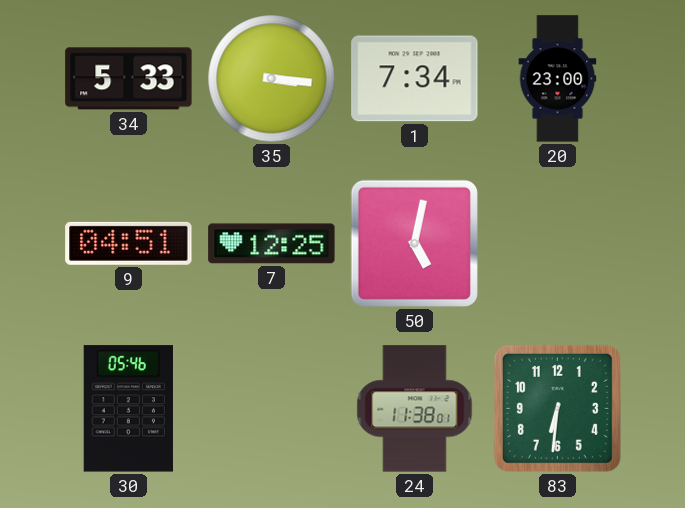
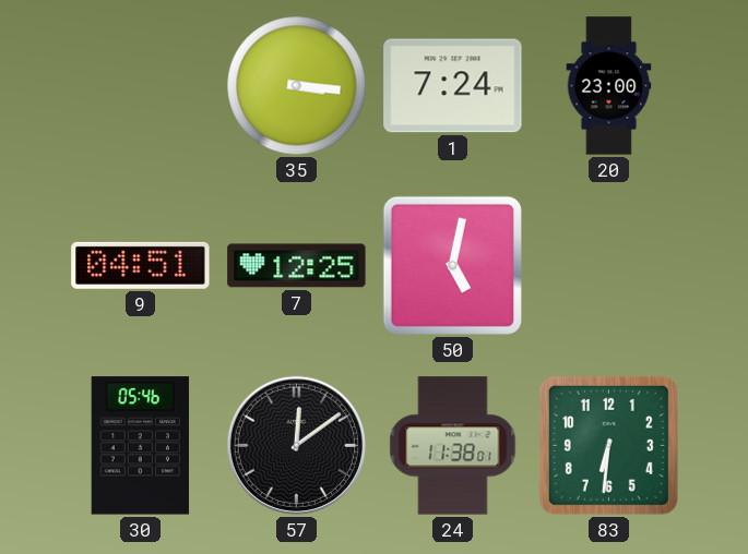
34: 5:33 -> none (129, 79)
1: 7:34 -> 7:24 (453, 86)
57: none -> 12:09 (296, 445)
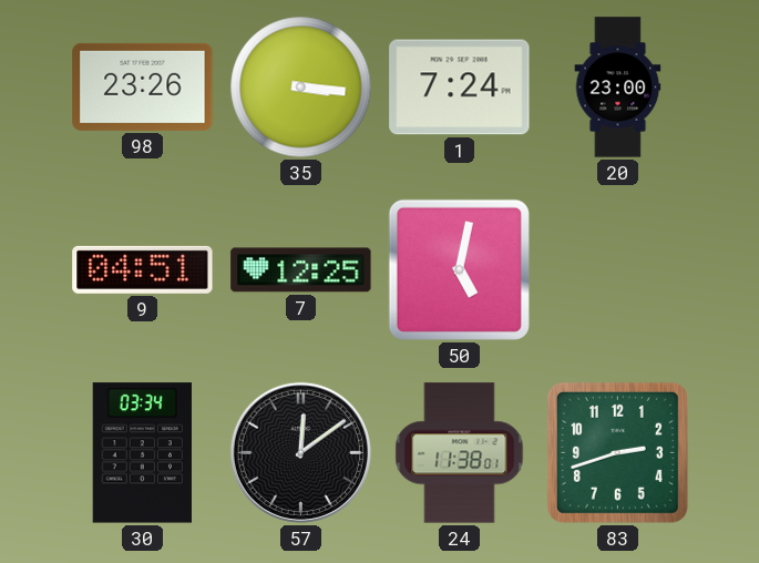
98: none -> 23:26 (143, 86)
30: 05:46 -> 03:34 (142, 453)
83: 6:31 -> 2:42 (617, 452)
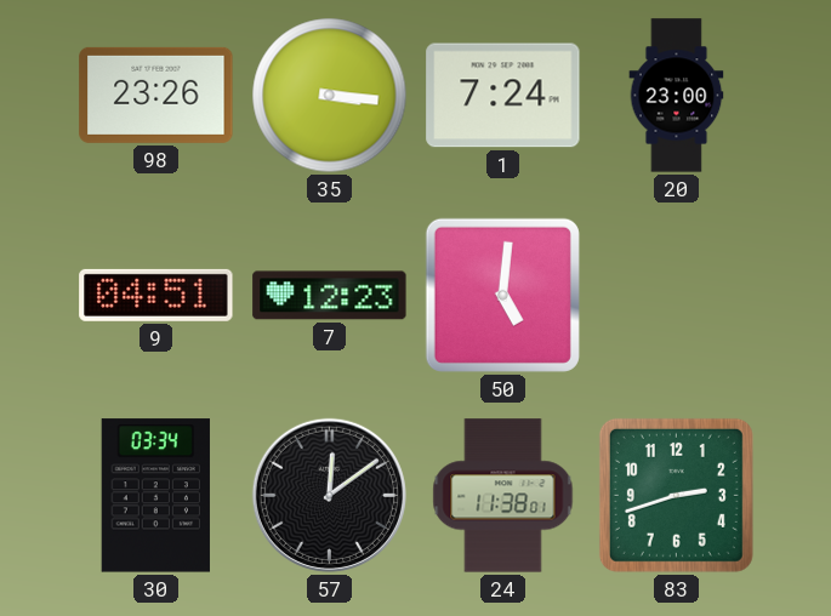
7: 12:25 -> 12:23 (330, 296)
50: 5:02 -> 5:01 (502, 295)
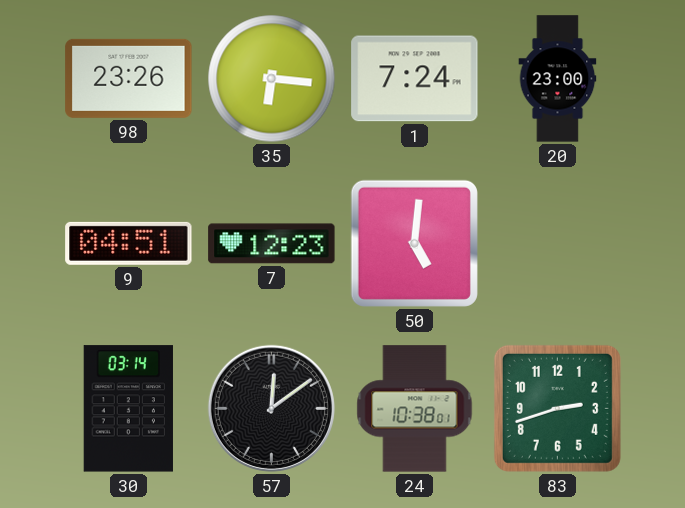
35: 3:16 -> 6:16 (272, 79)
30: 03:34 -> 03:14 (128, 409)
24: 11:38 -> 10:38 (415, 409)
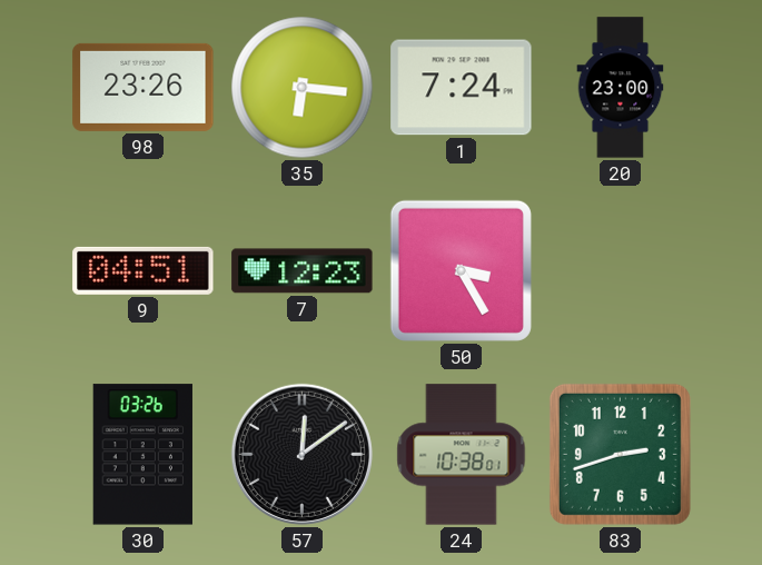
50: 5:01 -> 3:25 (461, 270)
30: 03:14 -> 03:26 (142, 455)
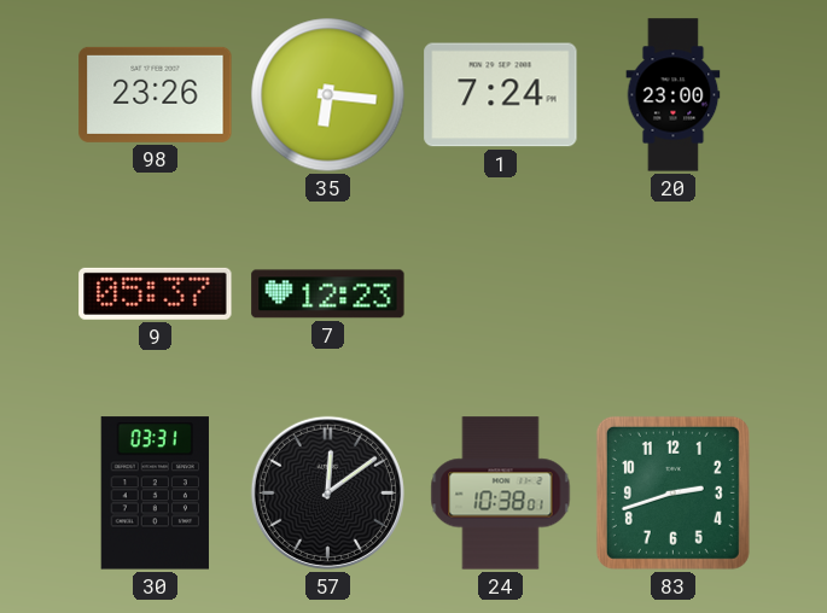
9: 04:51 -> 05:37 (156, 293)
50: 3:25 -> none (461, 270)
30: 03:26 -> 03:31 (155, 494)
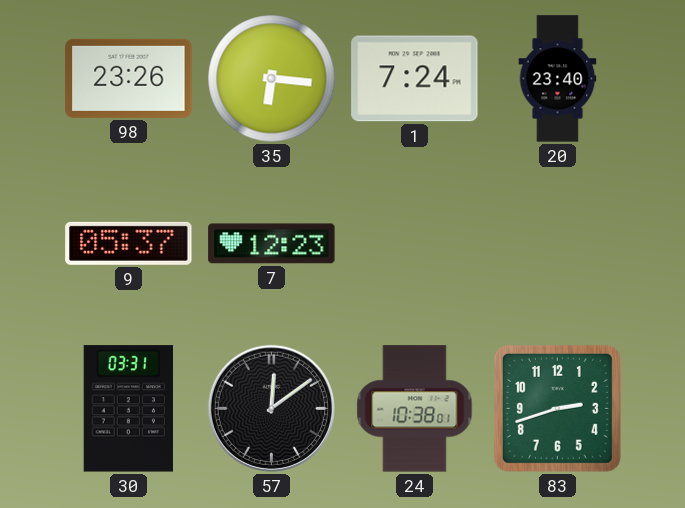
20: 23:00 -> 23:40 (558, 79)
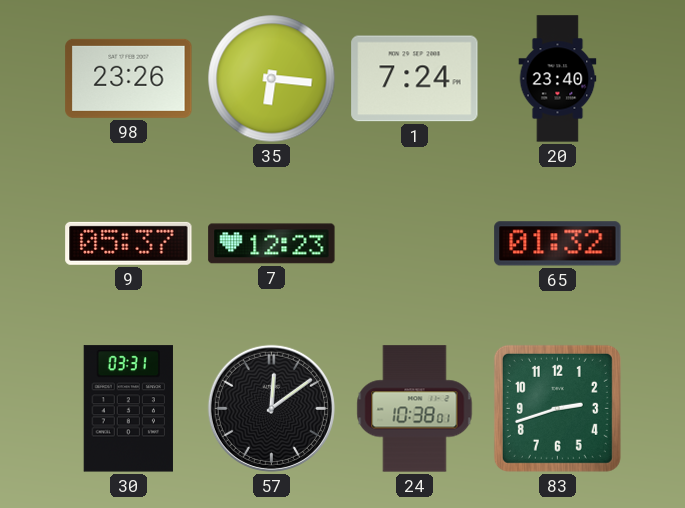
65: none -> 01:32 (558, 244)
